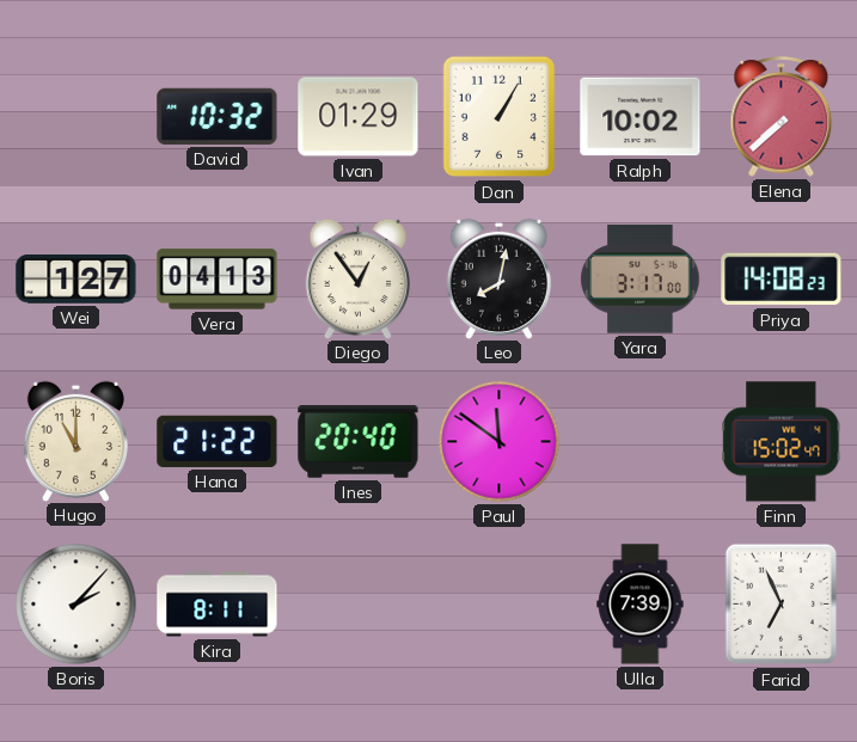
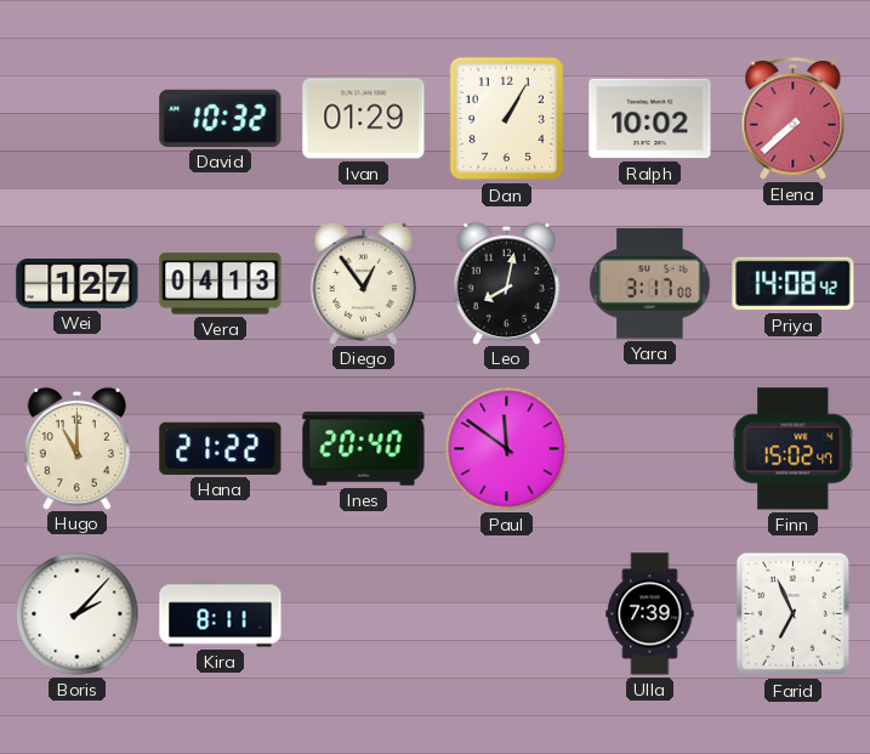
Priya: 14:08:23 -> 14:08:42 (794, 284)
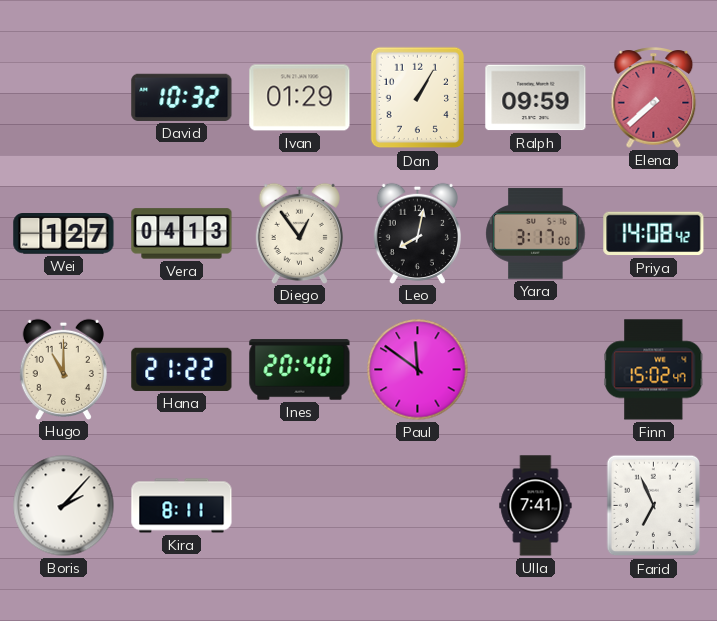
Ralph: 10:02 -> 09:59 (536, 98)
Ulla: 7:39 -> 7:41 (536, 506)
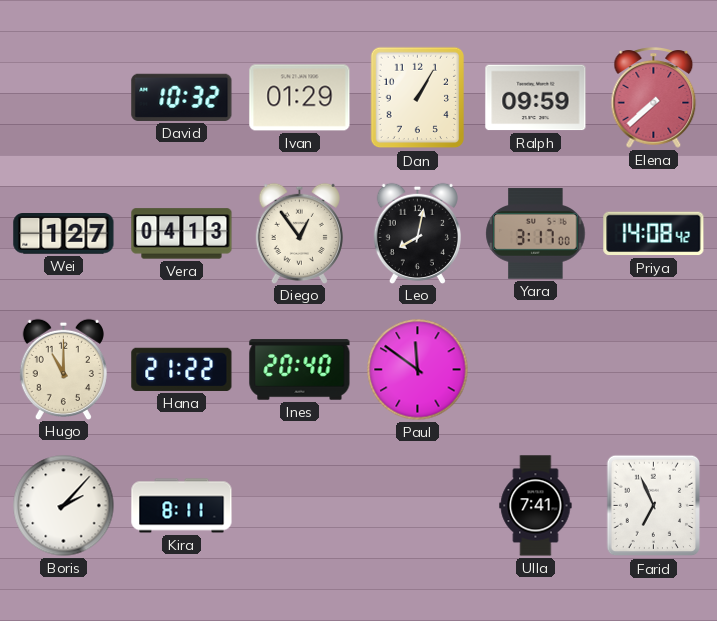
Finn: 15:02 -> none (654, 370)
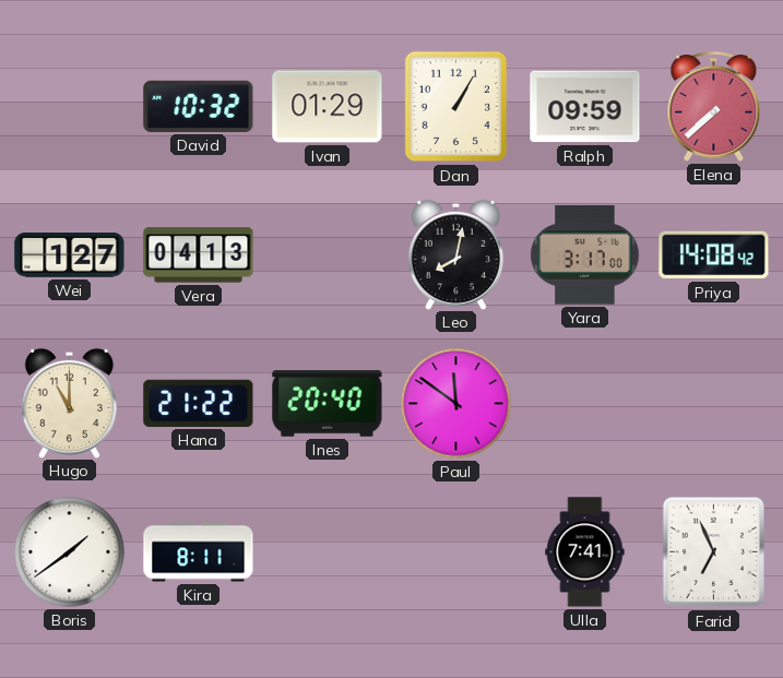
Diego: 12:54 -> none (299, 233)
Boris: 2:07 -> 1:39 (70, 552)
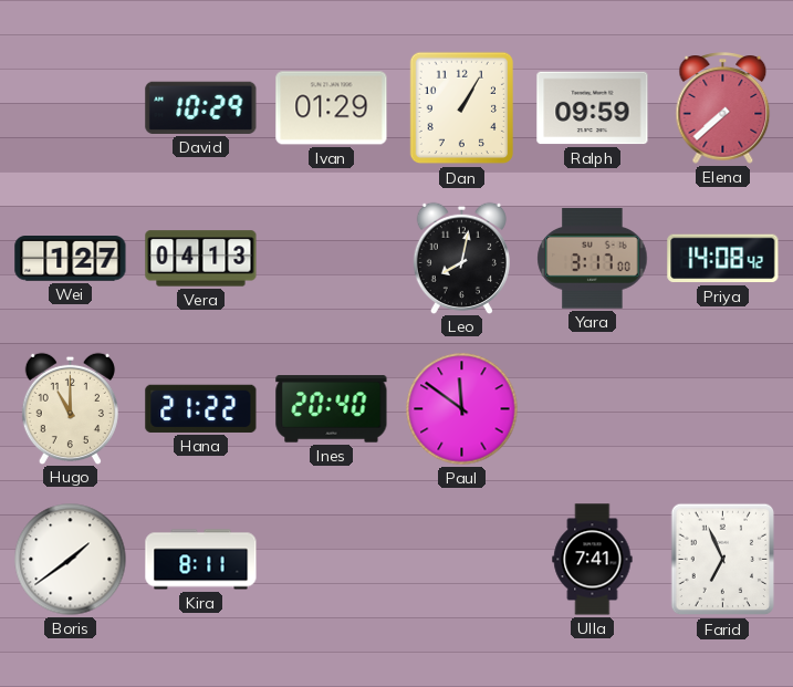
David: 10:32 -> 10:29 (201, 107)
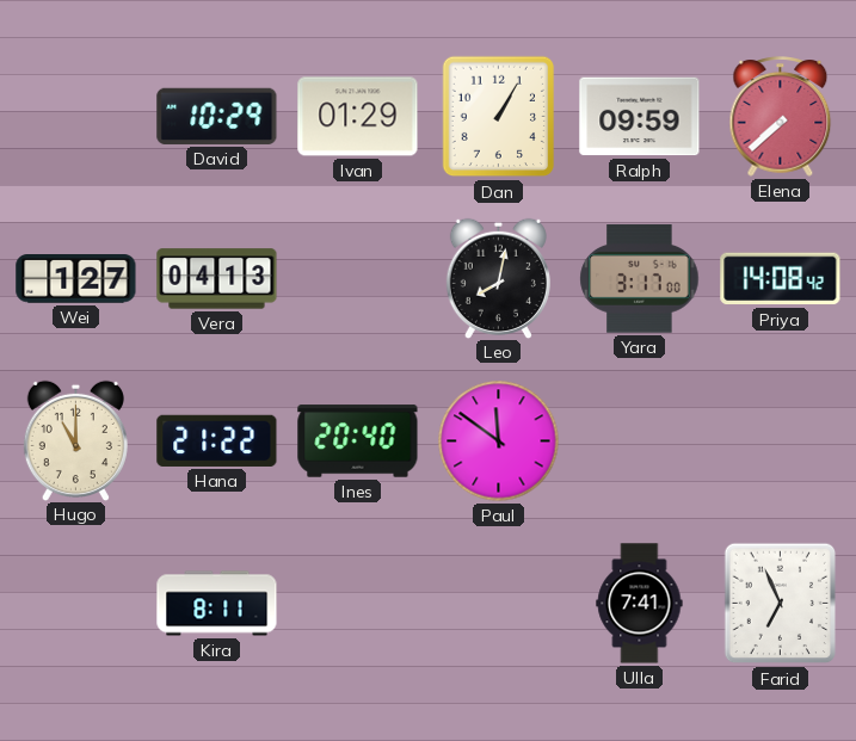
Boris: 1:39 -> none (71, 560)
